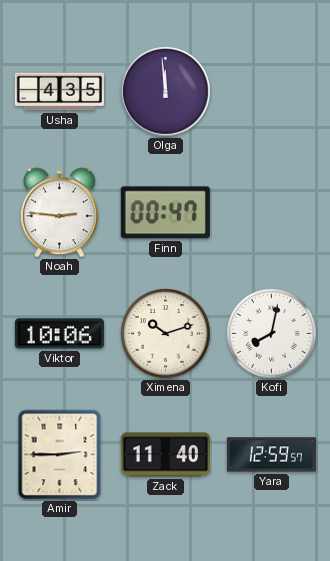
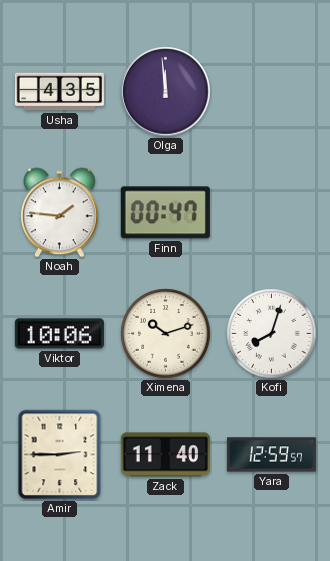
Noah: 2:46 -> 1:46 (60, 213)
Kofi: 8:02 -> 8:03 (272, 334)
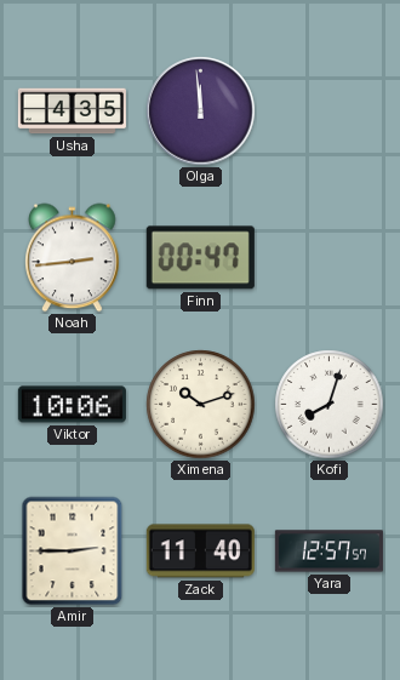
Noah: 1:46 -> 2:44 (73, 258)
Yara: 12:59 -> 12:57 (328, 552)
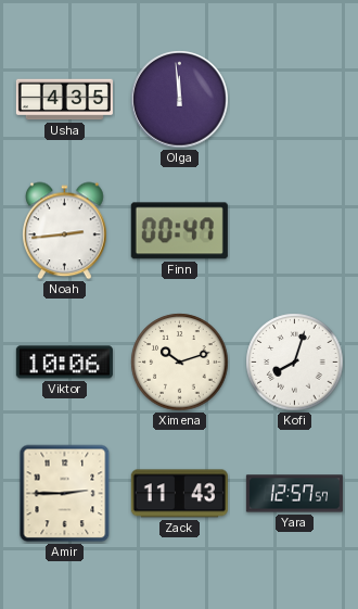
Zack: 11:40 -> 11:43 (179, 494)
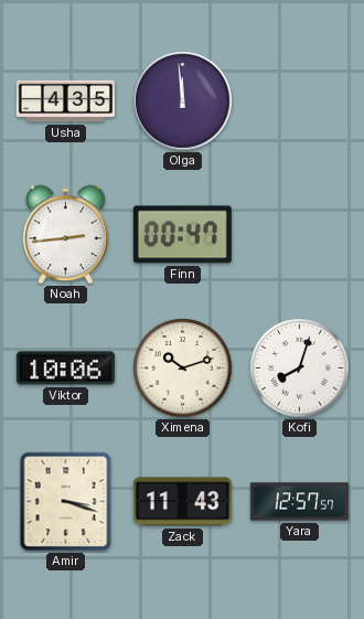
Amir: 2:45 -> 3:18 (66, 502)
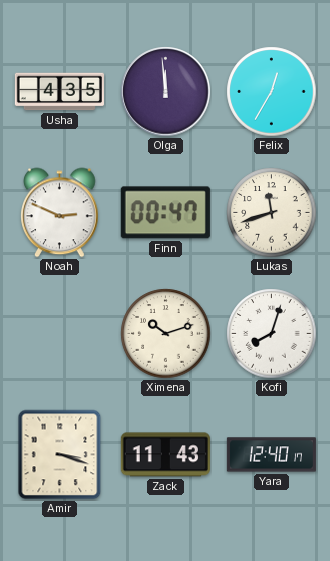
Felix: none -> 12:35 (272, 92)
Noah: 2:44 -> 2:49 (60, 213)
Lukas: none -> 11:42 (272, 213)
Viktor: 10:06 -> none (65, 369)
Yara: 12:57 -> 12:40 (271, 455)
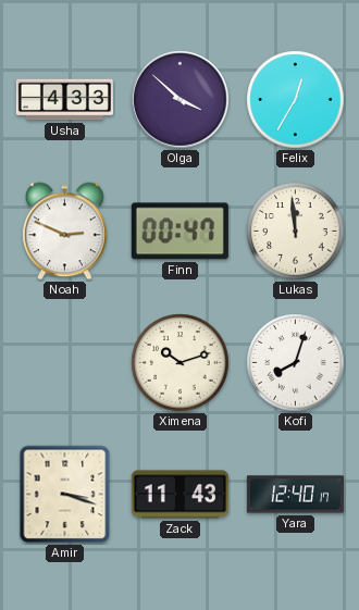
Usha: 4:35 -> 4:33 (64, 100)
Olga: 11:59 -> 3:52 (181, 100)
Lukas: 11:42 -> 11:59 (296, 232)
